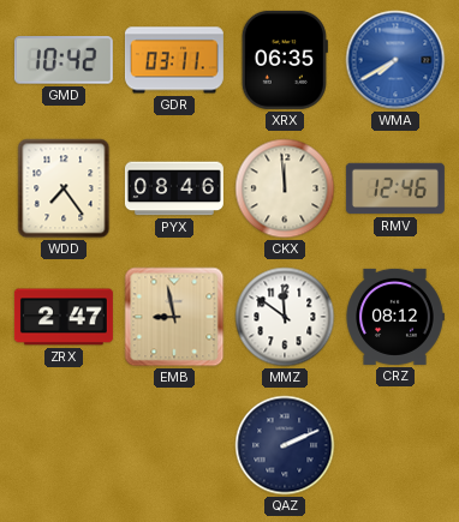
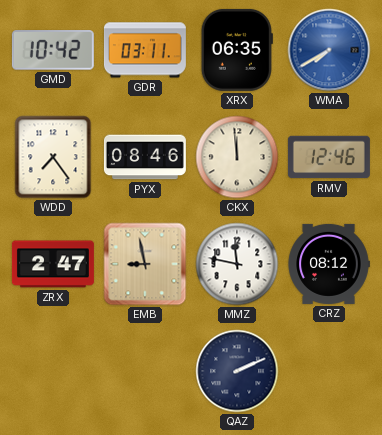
MMZ: 11:51 -> 11:47 (237, 264)
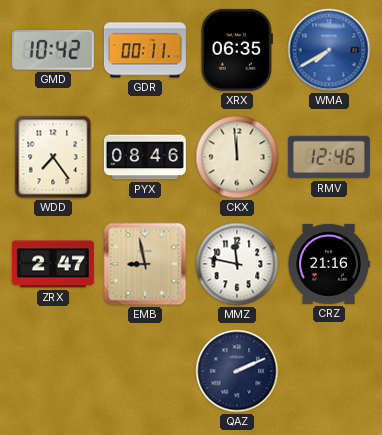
GDR: 03:11 -> 00:11 (145, 50)
CRZ: 08:12 -> 21:16 (329, 264)
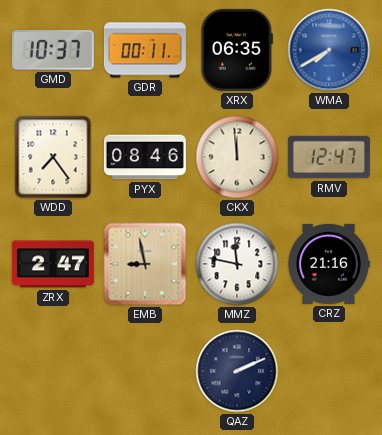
GMD: 10:42 -> 10:37 (53, 50)
RMV: 12:46 -> 12:47 (329, 157)
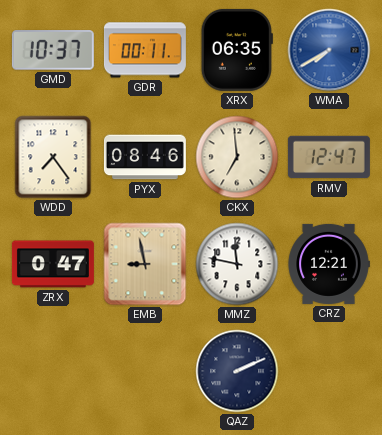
CKX: 11:59 -> 6:59 (237, 157)
ZRX: 2:47 -> 0:47 (53, 264)
CRZ: 21:16 -> 12:21 (329, 264)
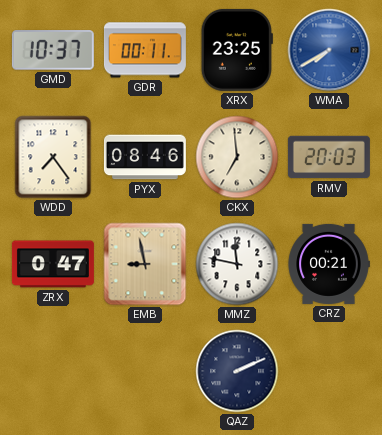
XRX: 06:35 -> 23:25 (237, 50)
RMV: 12:47 -> 20:03 (329, 157)
CRZ: 12:21 -> 00:21 (329, 264)
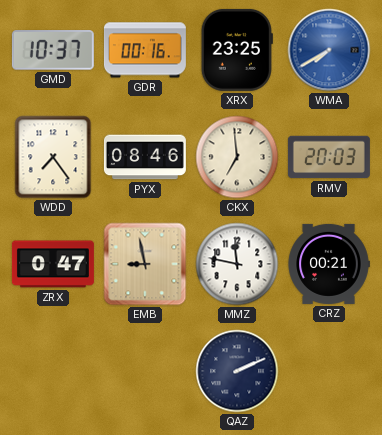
GDR: 00:11 -> 00:16 (145, 50)
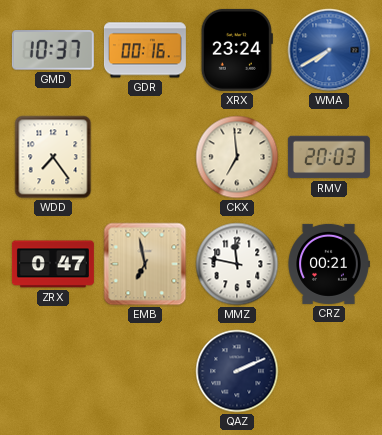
XRX: 23:25 -> 23:24 (237, 50)
PYX: 08:46 -> none (145, 157)
EMB: 8:58 -> 6:58 (145, 264)
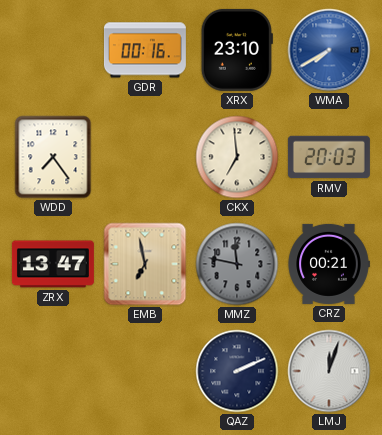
GMD: 10:37 -> none (53, 50)
XRX: 23:24 -> 23:10 (237, 50)
ZRX: 0:47 -> 13:47 (53, 264)
MMZ dial: white -> grey (237, 264)
LMJ: none -> 12:03 (329, 371)
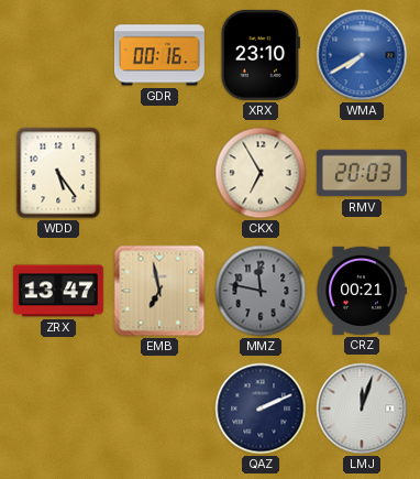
WDD: 7:24 -> 5:24 (58, 173)
CKX: 6:59 -> 6:55 (261, 173)
